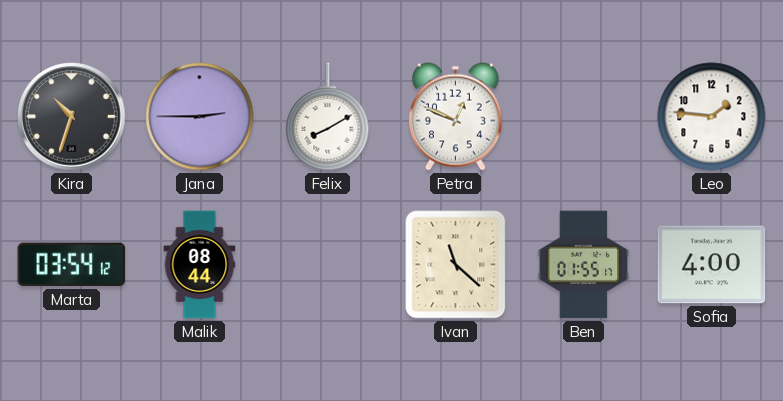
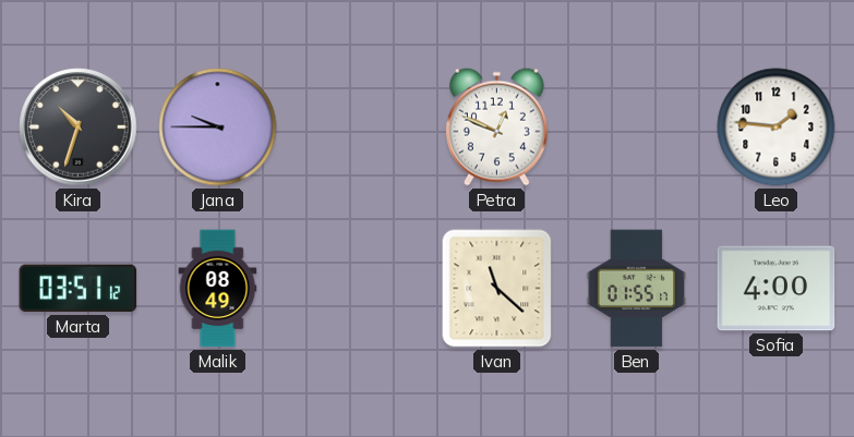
Jana: 2:45 -> 9:45 (218, 128)
Felix: 8:10 -> none (328, 117)
Marta: 03:54 -> 03:51 (79, 289)
Malik: 08:44 -> 08:49 (218, 289)
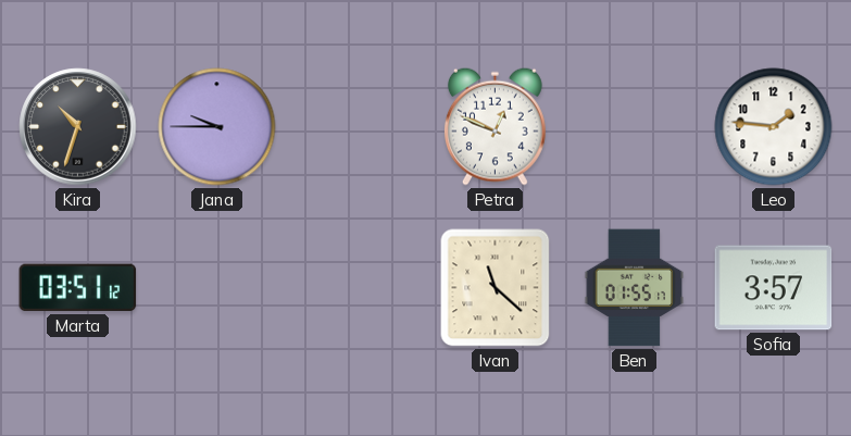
Malik: 08:49 -> none (218, 289)
Sofia: 4:00 -> 3:57 (774, 288)
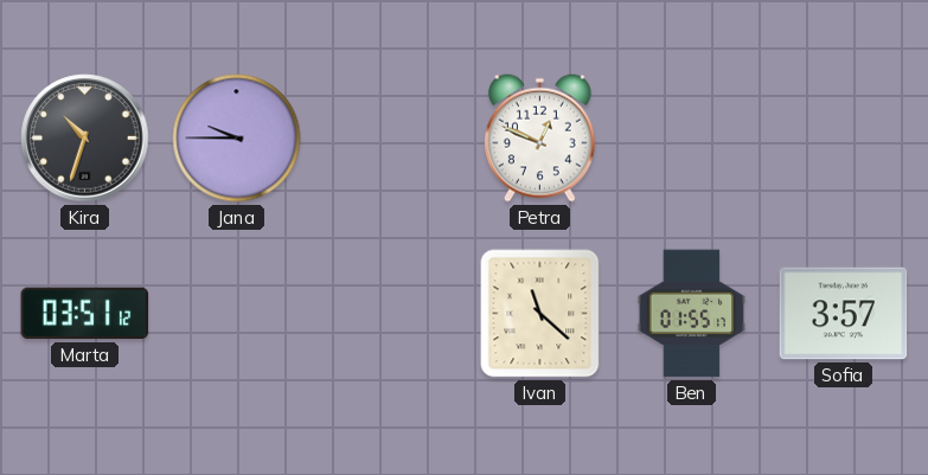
Leo: 1:46 -> none (774, 127)
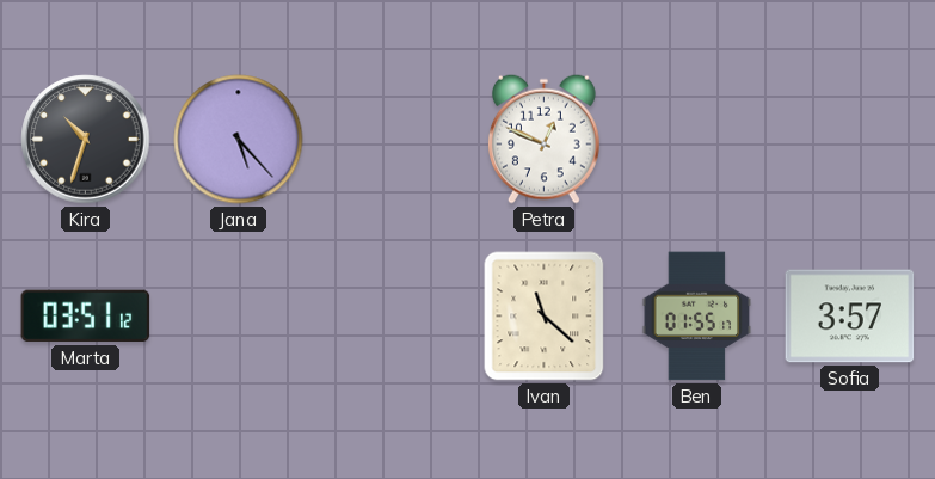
Jana: 9:45 -> 5:23 (239, 140)
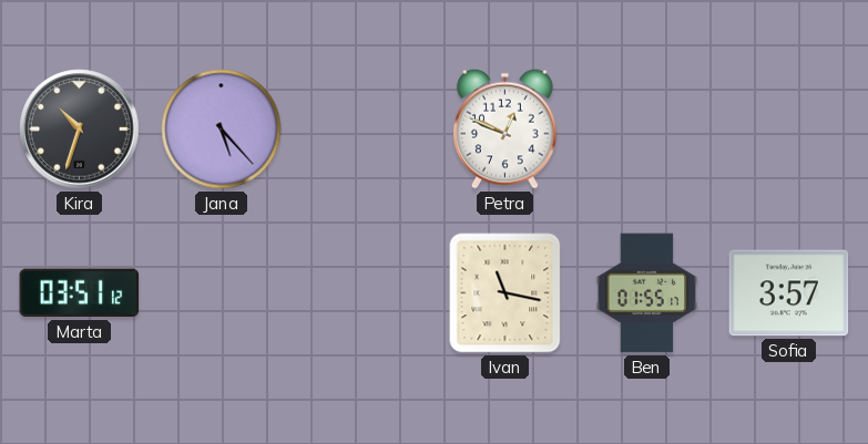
Ivan: 11:22 -> 11:17 (506, 293)
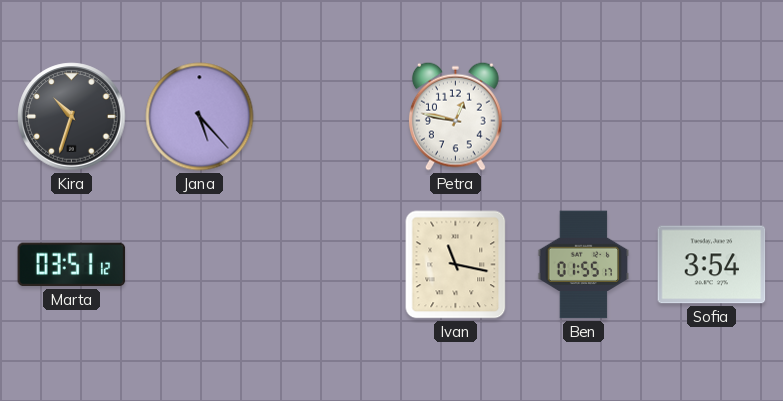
Petra: 12:49 -> 12:47 (455, 116)
Sofia: 3:57 -> 3:54 (712, 265)
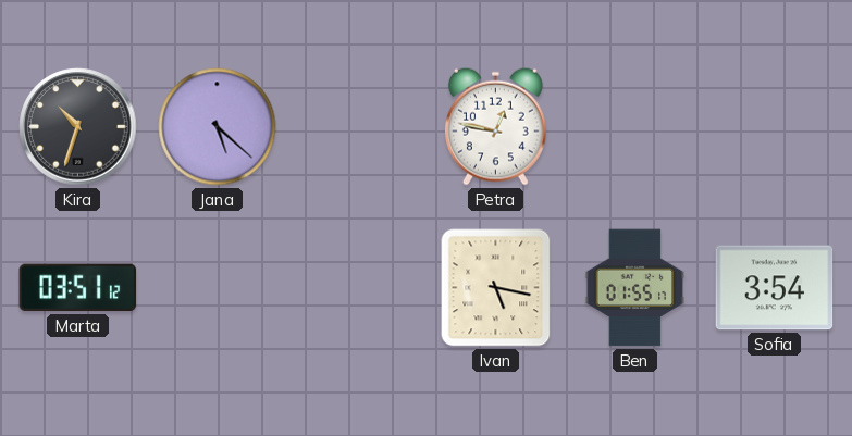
Jana: 5:23 -> 5:22 (218, 127)
Ivan: 11:17 -> 5:17 (496, 288)
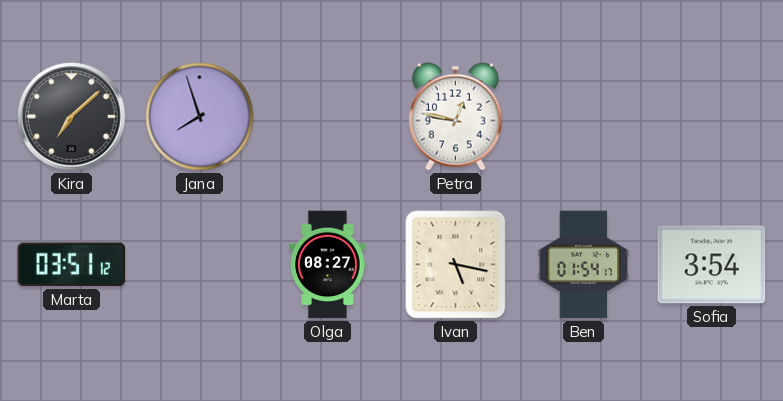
Kira: 10:33 -> 7:08 (72, 117)
Jana: 5:22 -> 7:57 (200, 117)
Olga: none -> 08:27 (328, 265)
Ben: 01:55 -> 01:54 (584, 265)
